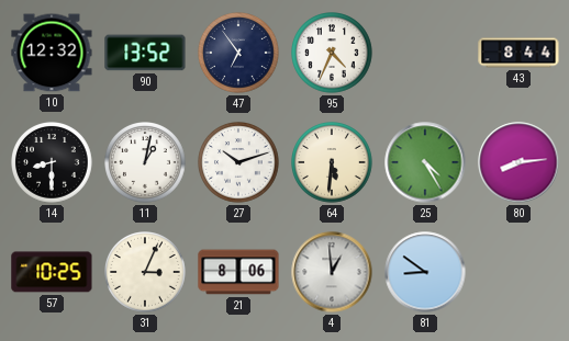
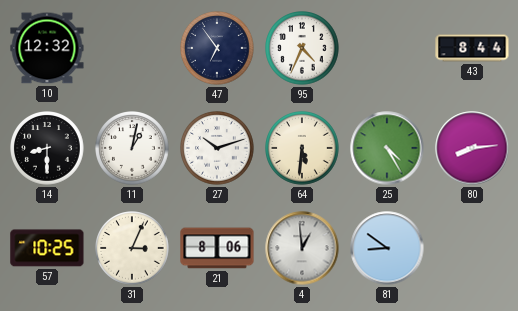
90: 13:52 -> none (145, 53)
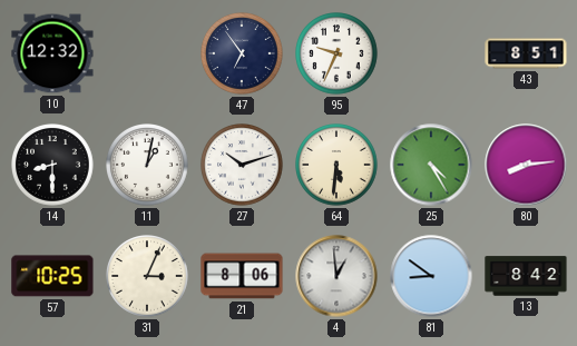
95: 4:34 -> 9:34 (338, 55)
43: 8:44 -> 8:51 (526, 53)
13: none -> 8:42 (526, 276)
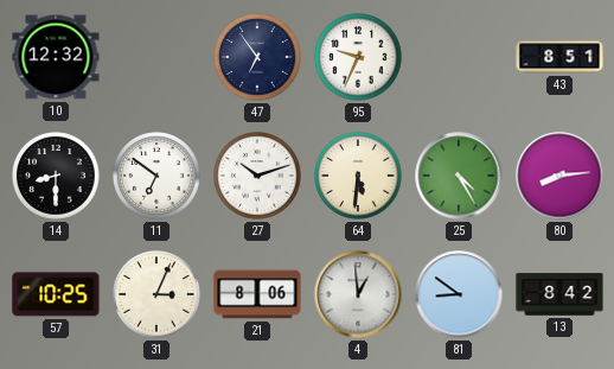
11: 1:02 -> 6:51 (158, 177)
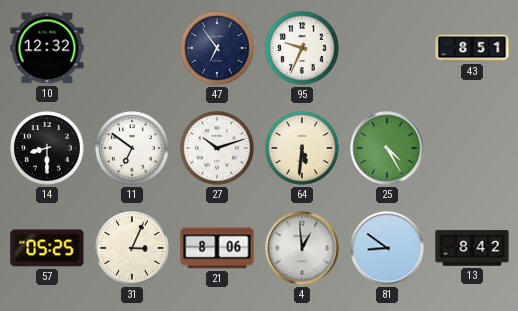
80: 8:14 -> none (559, 176)
57: 10:25 -> 05:25 (47, 248)
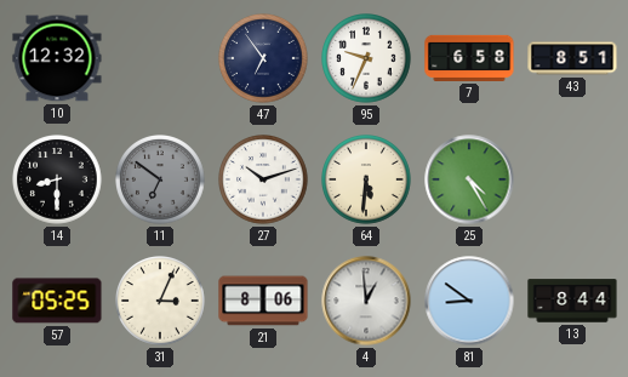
7: none -> 6:58 (469, 58)
11 dial: white -> grey (161, 181)
13: 8:42 -> 8:44 (572, 301)
